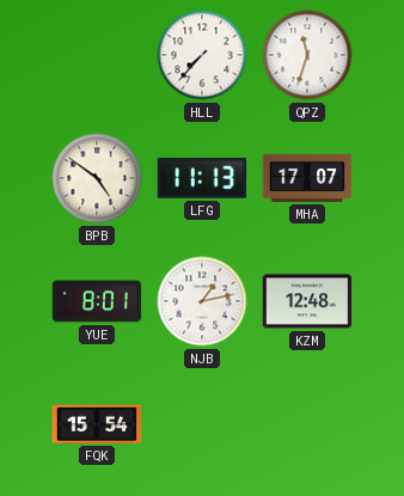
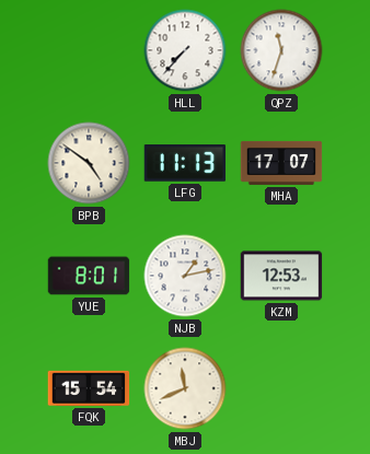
KZM: 12:48 -> 12:53 (281, 276)
MBJ: none -> 11:41 (185, 388)
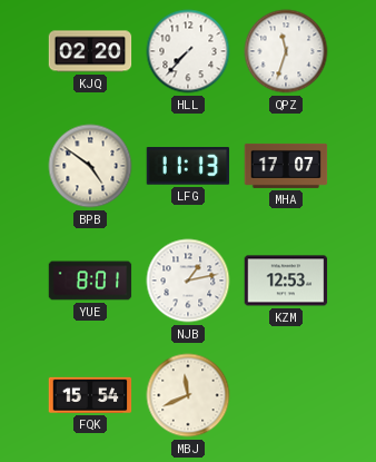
KJQ: none -> 02:20 (90, 51)
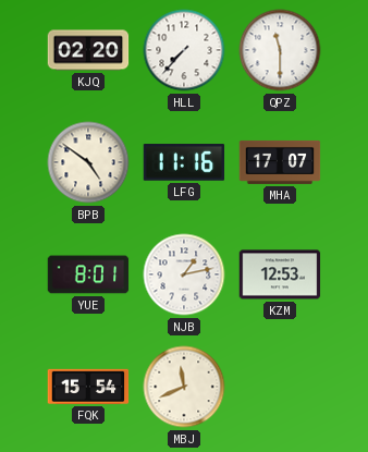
QPZ: 11:33 -> 11:30 (280, 50)
LFG: 11:13 -> 11:16 (184, 162)
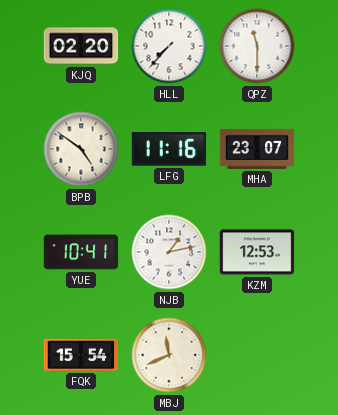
MHA: 17:07 -> 23:07 (257, 149)
YUE: 8:01 -> 10:41 (81, 252)
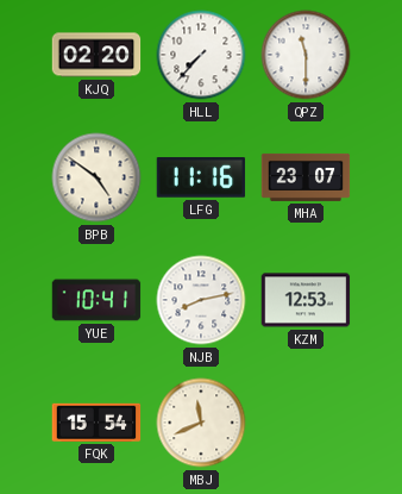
NJB: 1:13 -> 8:13 (201, 300)
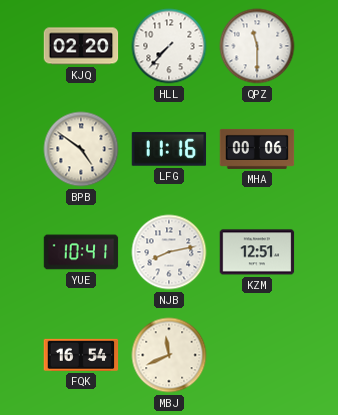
MHA: 23:07 -> 00:06 (257, 149)
KZM: 12:53 -> 12:51 (257, 252)
FQK: 15:54 -> 16:54 (81, 355)
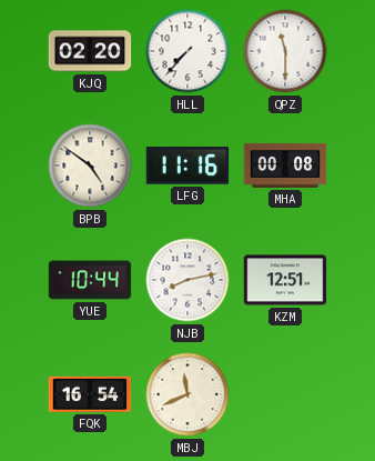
MHA: 00:06 -> 00:08 (285, 166)
YUE: 10:41 -> 10:44 (90, 280)
